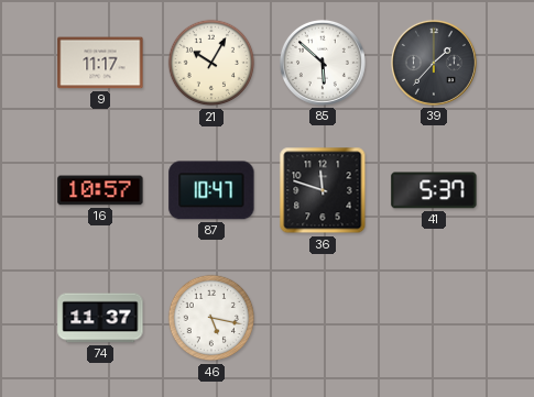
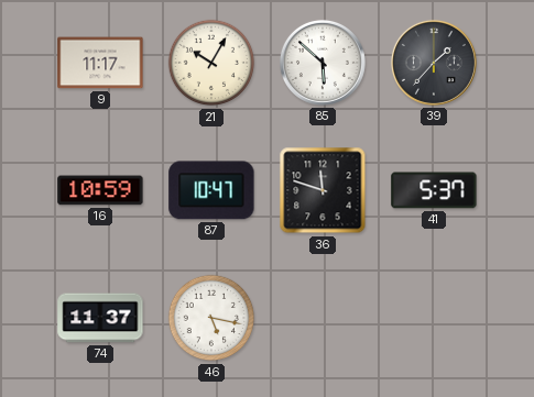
16: 10:57 -> 10:59 (100, 190)
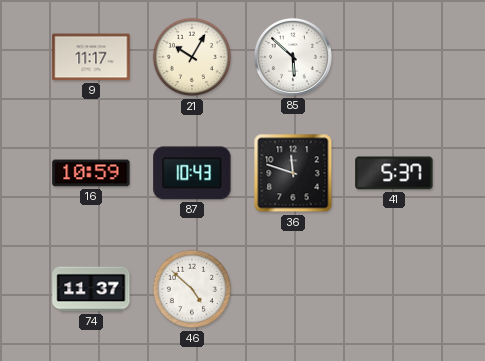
39: 1:37 -> none (434, 63)
87: 10:47 -> 10:43 (192, 173)
46: 5:17 -> 4:52 (192, 289)
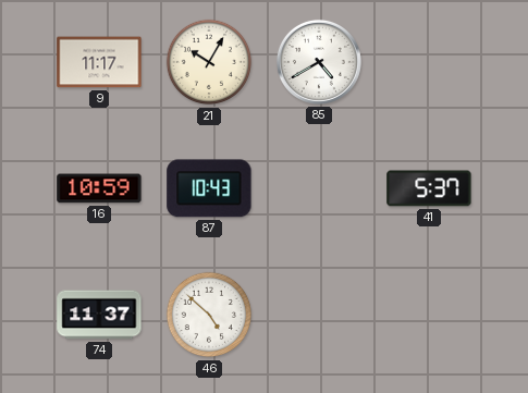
85: 5:52 -> 4:40 (319, 62)
36: 11:48 -> none (293, 173)
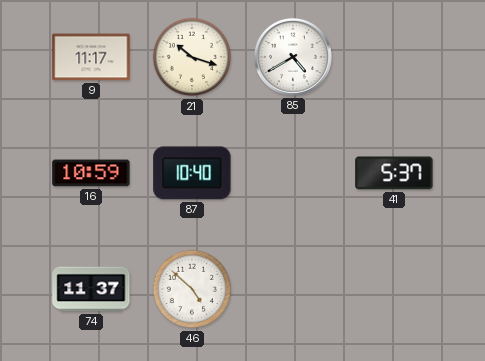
21: 10:05 -> 10:18 (192, 57)
87: 10:43 -> 10:40 (192, 173)
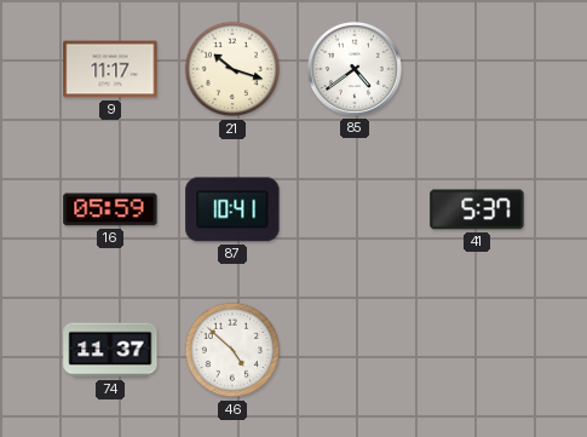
85: 4:40 -> 4:39 (355, 69)
16: 10:59 -> 05:59 (110, 209)
87: 10:40 -> 10:41 (232, 209)
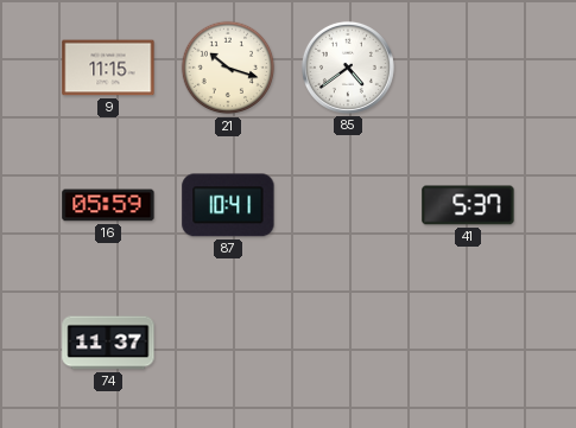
9: 11:17 -> 11:15 (108, 68)
46: 4:52 -> none (232, 350)
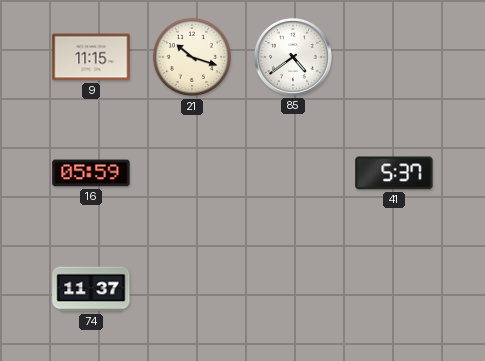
87: 10:41 -> none (228, 205)
